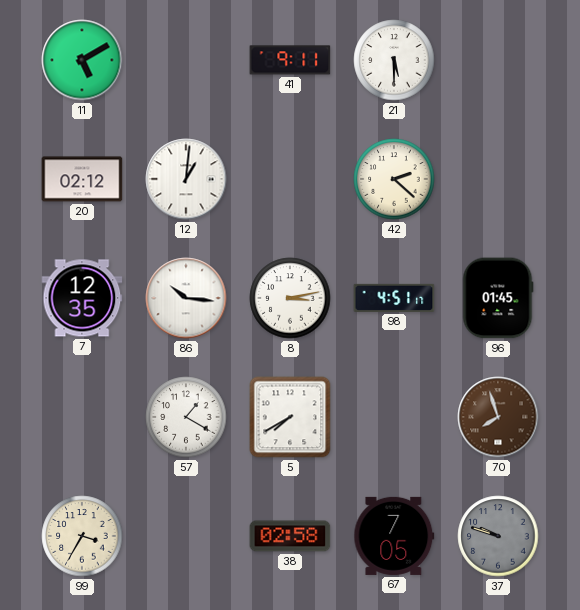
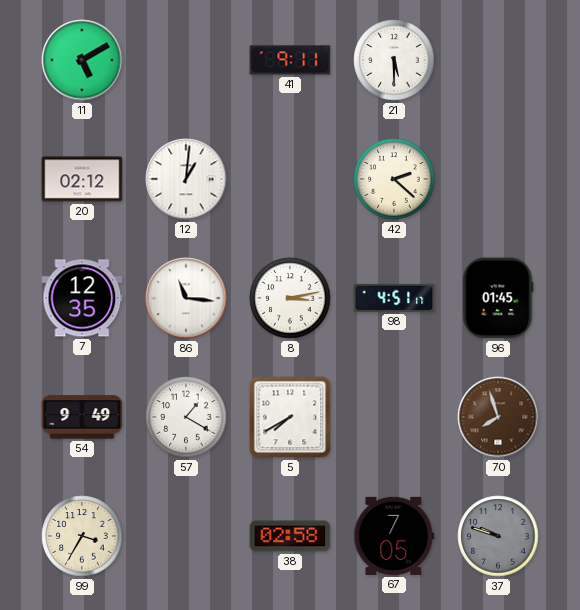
86: 10:16 -> 11:16 (186, 298)
54: none -> 9:49 (82, 417)
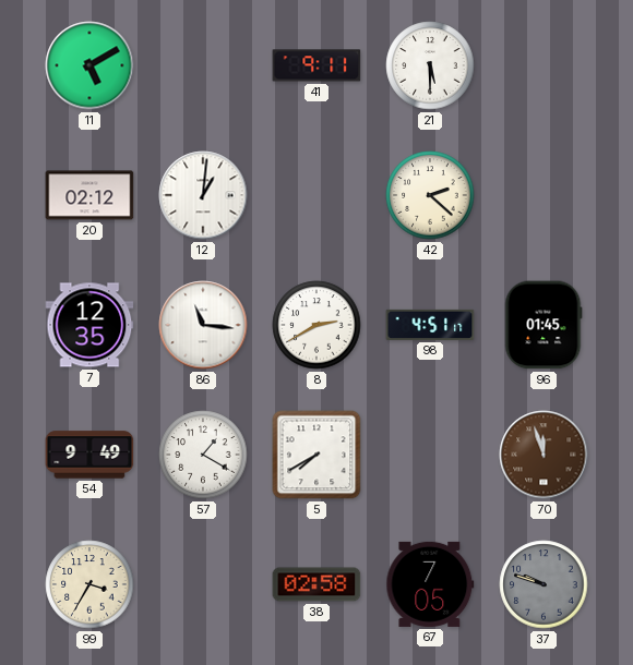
8: 3:13 -> 2:40 (316, 325)
70: 7:57 -> 11:57 (544, 455)
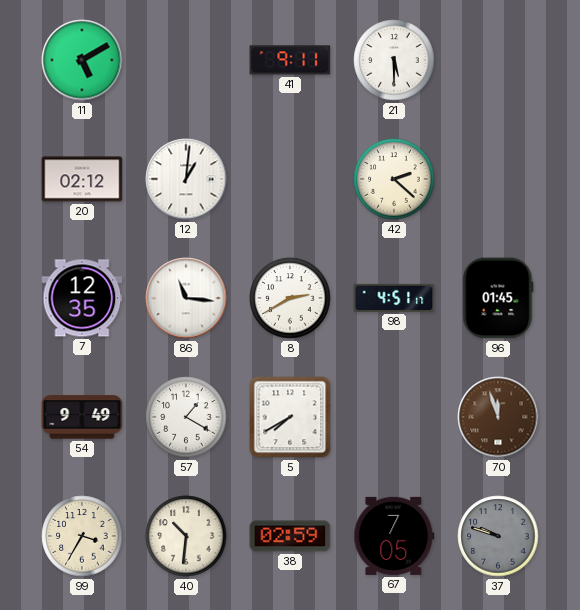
40: none -> 10:31 (186, 536)
38: 02:58 -> 02:59 (290, 536)
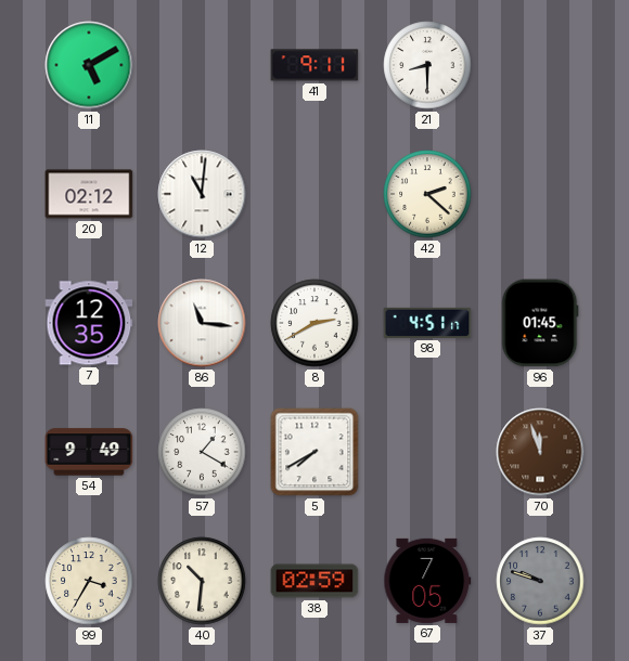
21: 5:30 -> 8:30 (427, 65)
12: 1:01 -> 11:01 (202, 194)
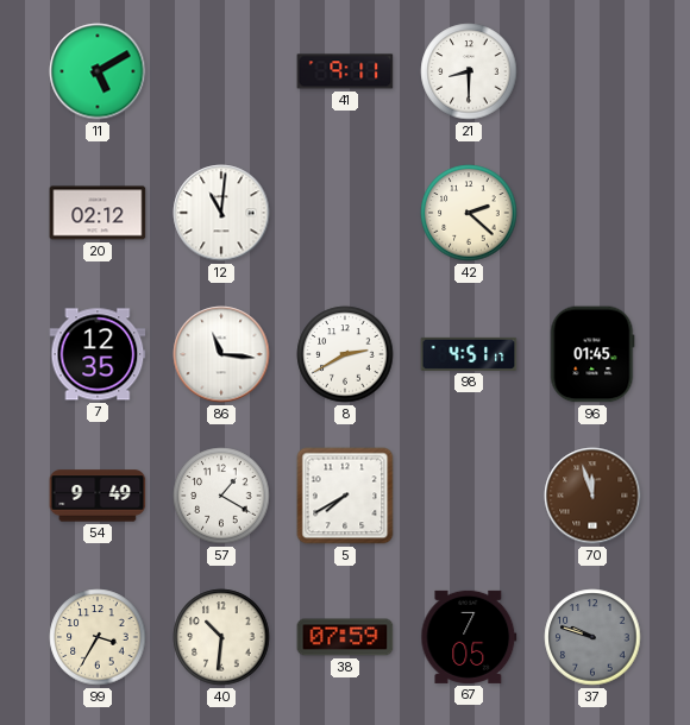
38: 02:59 -> 07:59 (345, 637)
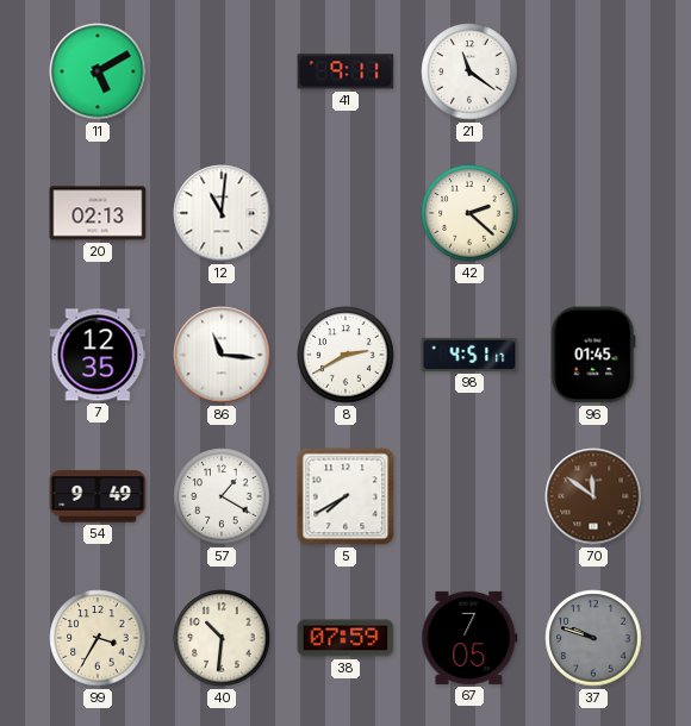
21: 8:30 -> 11:21 (469, 71)
20: 02:12 -> 02:13 (98, 213)
70: 11:57 -> 11:51 (593, 496)
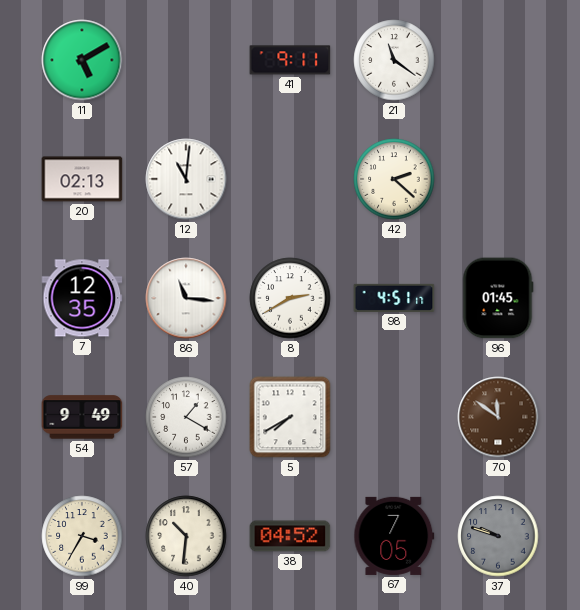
38: 07:59 -> 04:52 (290, 536)
